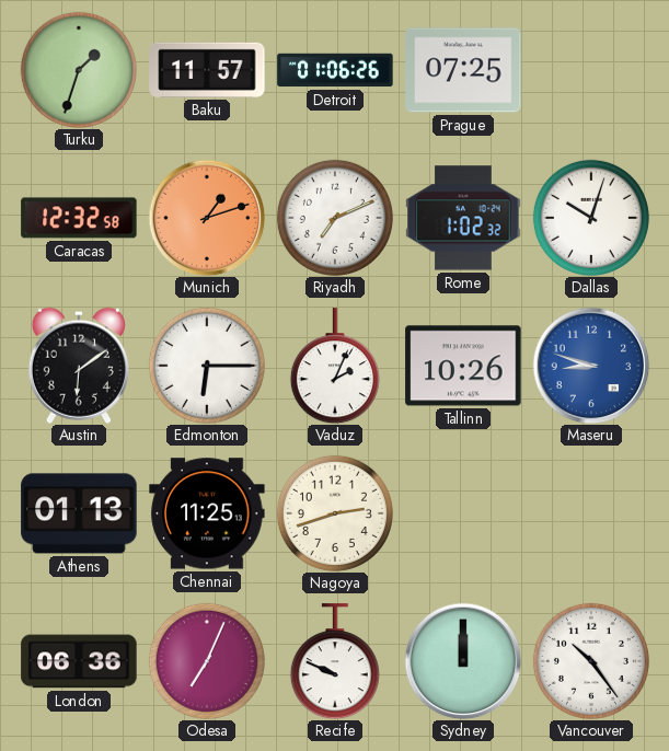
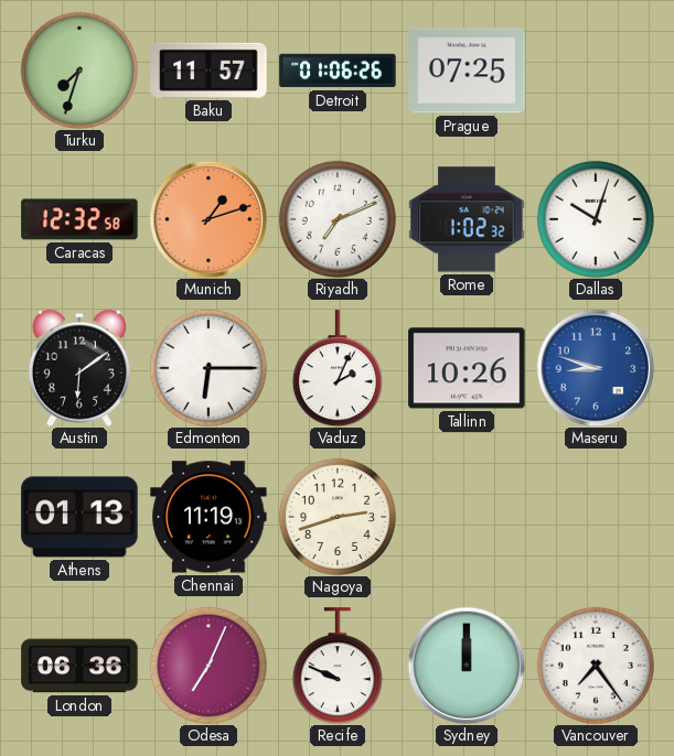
Turku: 1:33 -> 7:33 (79, 71)
Chennai: 11:25 -> 11:19 (208, 517)
Vancouver: 10:24 -> 7:24 (596, 666)
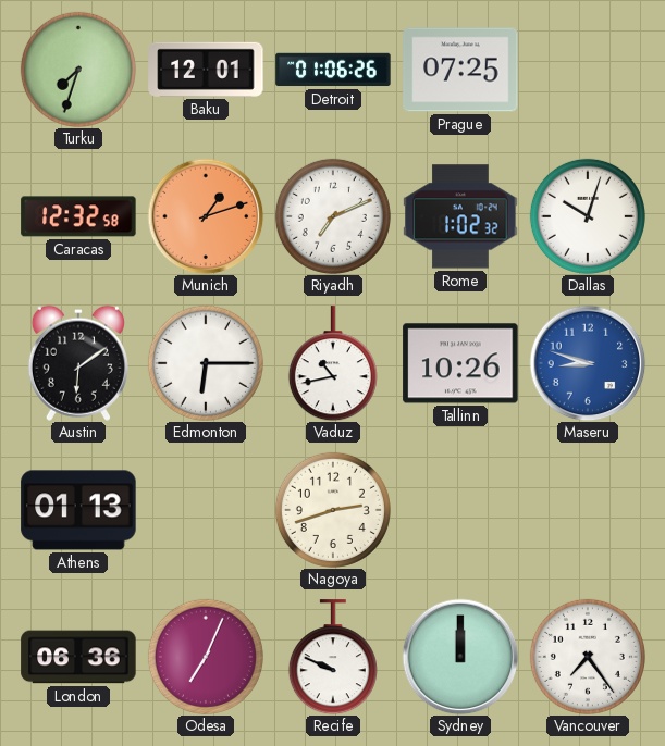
Baku: 11:57 -> 12:01 (206, 70)
Vaduz: 2:04 -> 10:43 (333, 363)
Chennai: 11:19 -> none (208, 517)
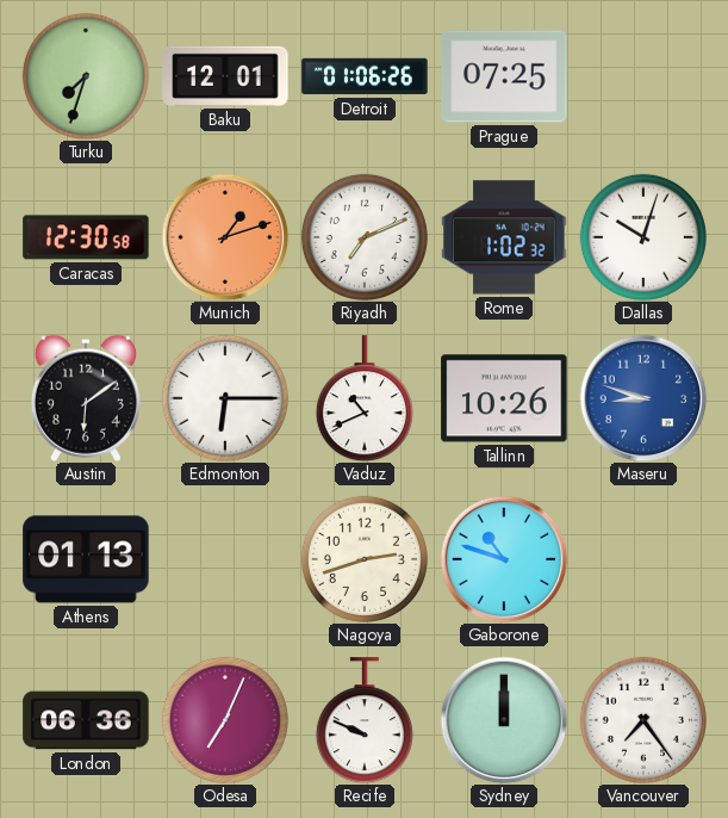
Caracas: 12:32 -> 12:30 (86, 237)
Vaduz: 10:43 -> 10:41 (365, 398)
Gaborone: none -> 10:48 (504, 559)
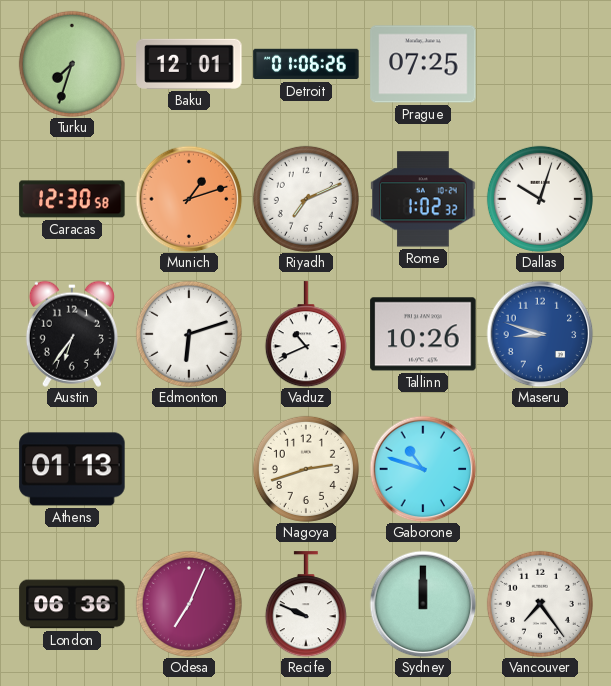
Austin: 6:09 -> 6:36 (72, 334)
Edmonton: 6:15 -> 6:12 (189, 334)
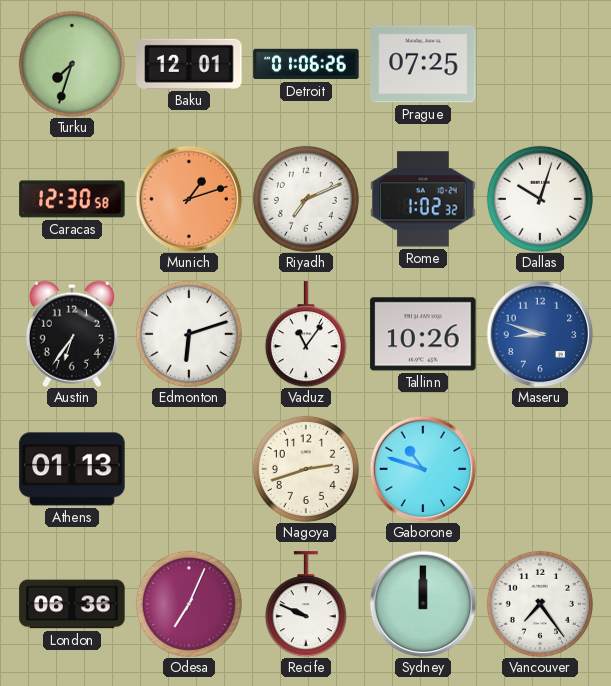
Vaduz: 10:41 -> 11:06 (306, 334)
